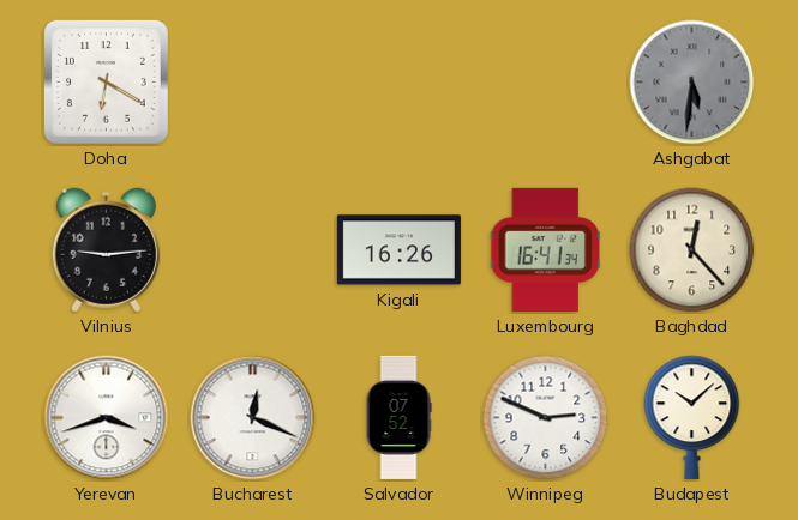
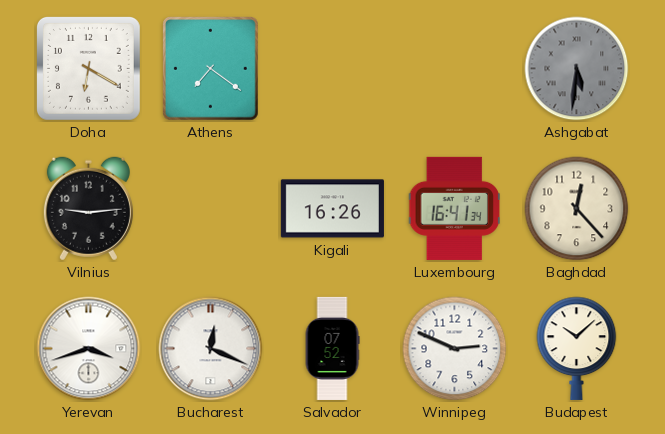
Athens: none -> 7:21 (211, 69)
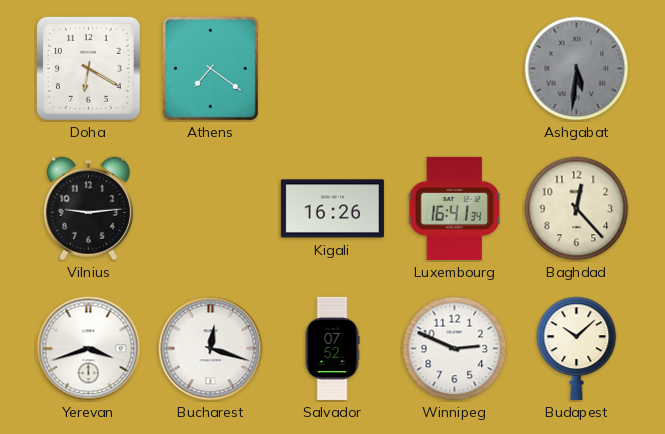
Bucharest: 12:19 -> 12:18 (211, 349)
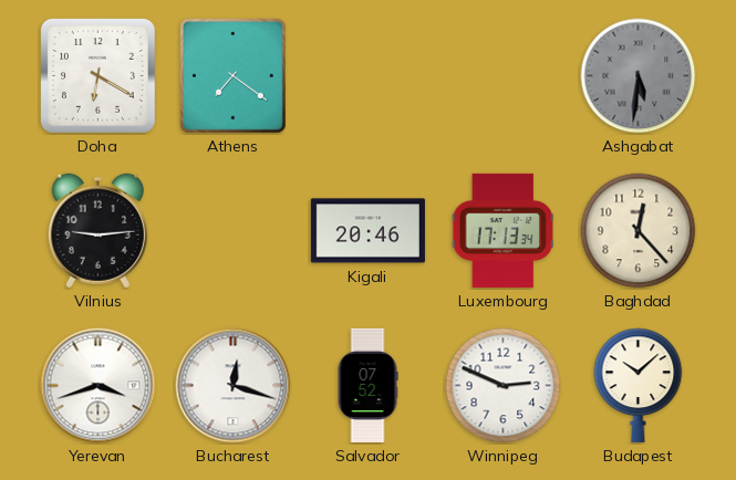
Kigali: 16:26 -> 20:46 (367, 231)
Luxembourg: 16:41 -> 17:13 (502, 230)
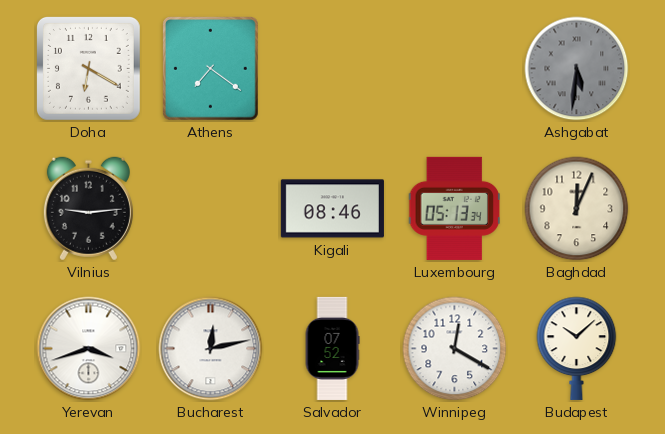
Kigali: 20:46 -> 08:46 (332, 209)
Luxembourg: 17:13 -> 05:13 (454, 208)
Baghdad: 12:23 -> 12:04 (577, 209)
Bucharest: 12:18 -> 12:13 (211, 349)
Winnipeg: 2:49 -> 12:20 (455, 349)
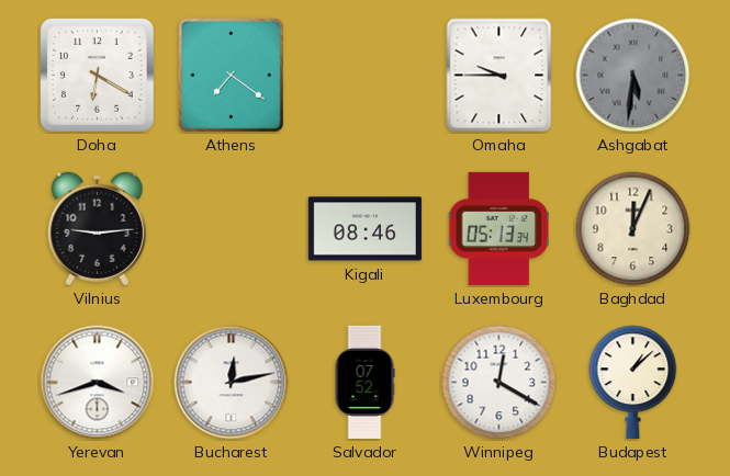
Omaha: none -> 9:45 (499, 76)
Budapest: 10:08 -> 1:08 (633, 382)
